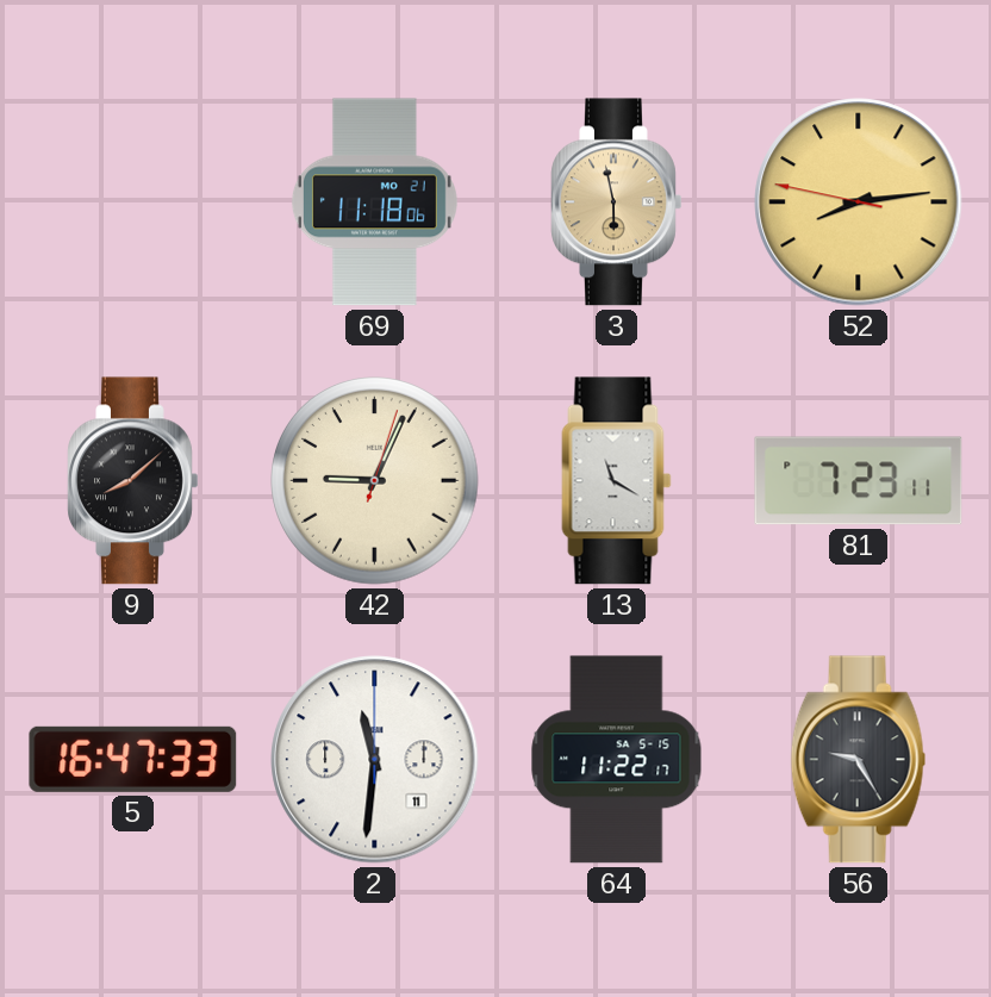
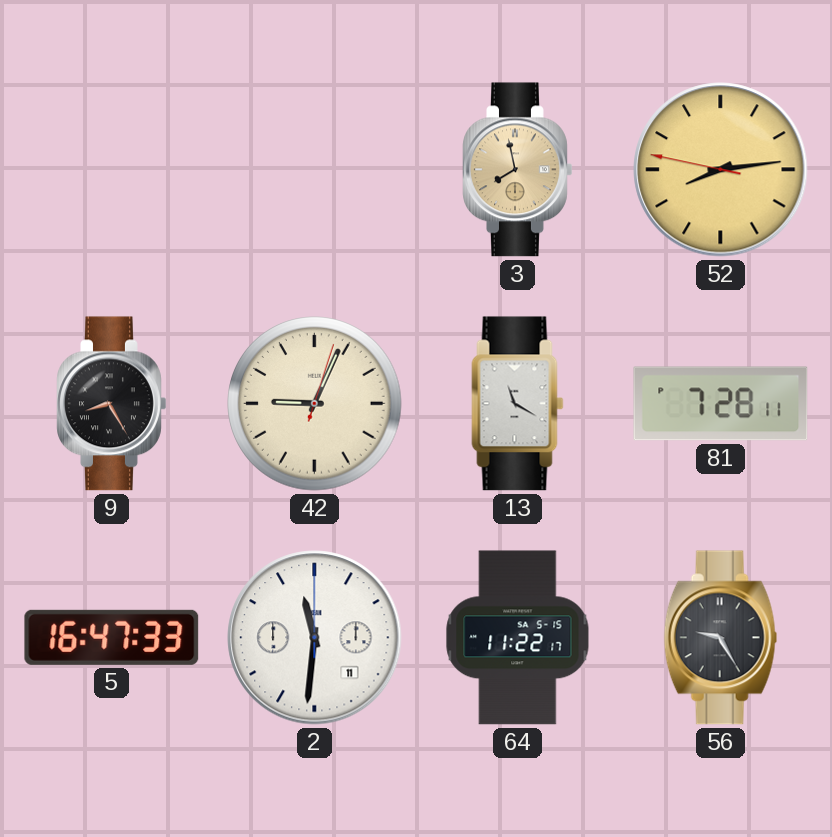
69: 11:18 -> none (374, 202)
3: 5:58 -> 7:58 (518, 170)
9: 8:08 -> 8:25 (112, 404)
81: 7:23 -> 7:28 (721, 404)
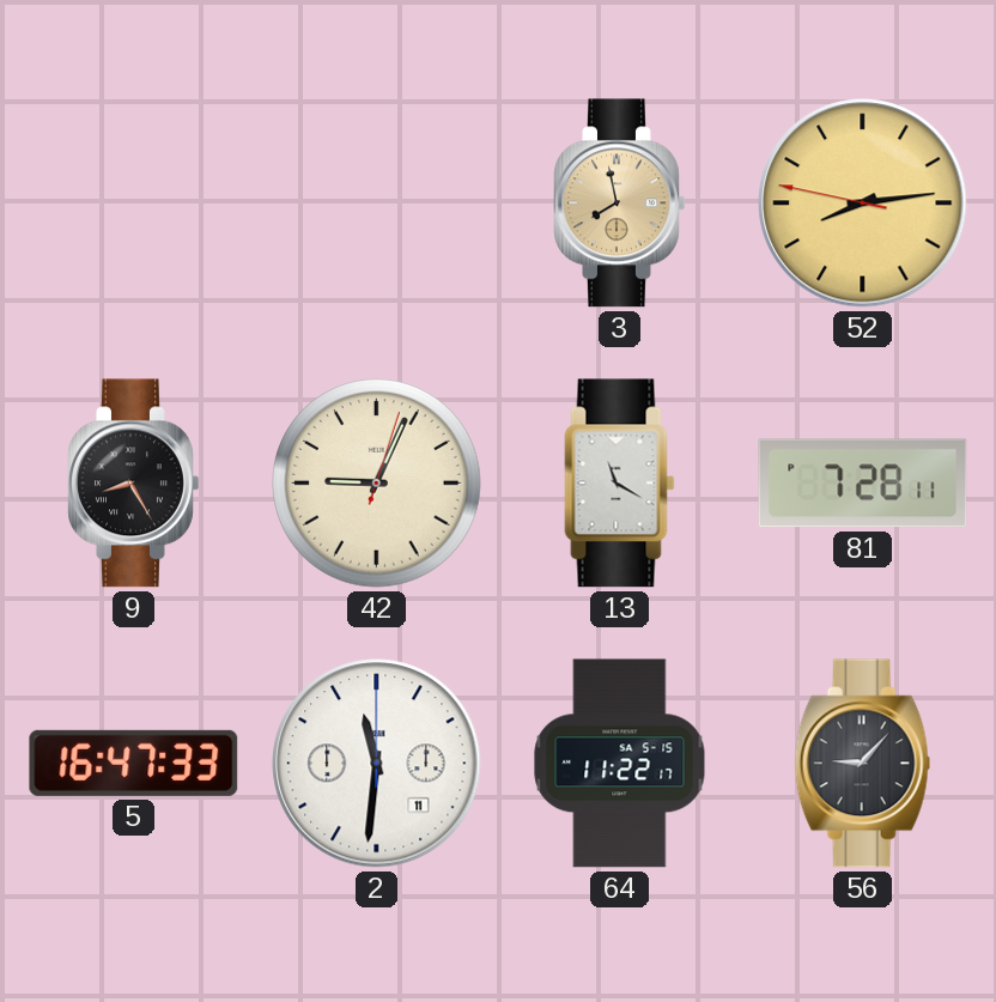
56: 9:25 -> 9:07 (863, 764)
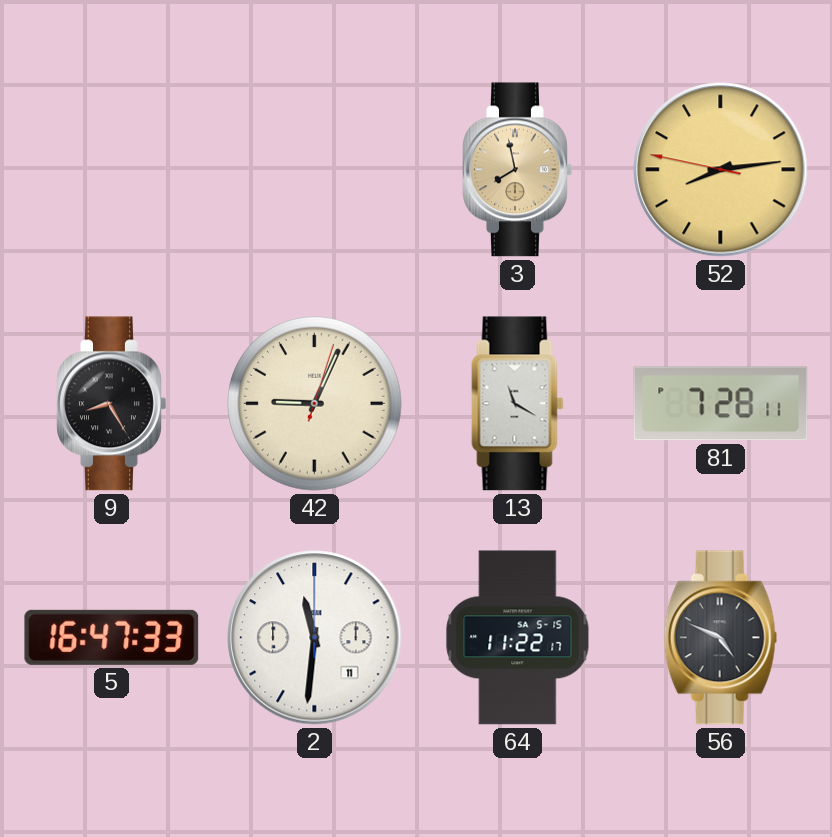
56: 9:07 -> 4:49 (721, 638)
